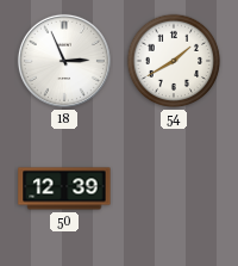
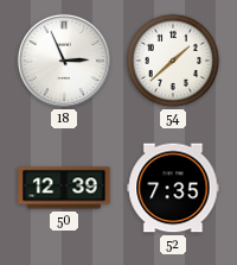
54: 1:40 -> 1:38 (173, 61)
52: none -> 7:35 (173, 188)
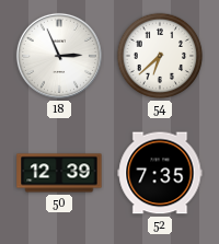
54: 1:38 -> 6:38 (160, 56)
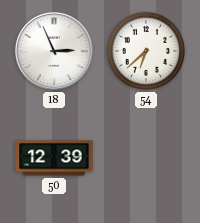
52: 7:35 -> none (160, 173)
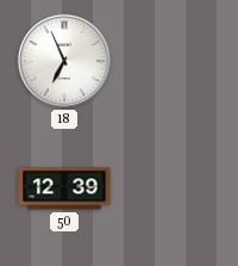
18: 2:56 -> 6:56 (64, 61)
54: 6:38 -> none (146, 51)
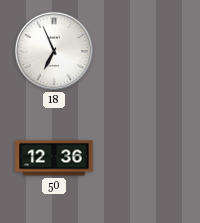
50: 12:39 -> 12:36 (54, 158)
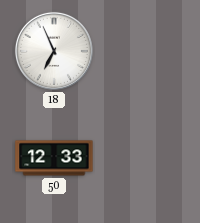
50: 12:36 -> 12:33 (54, 158)
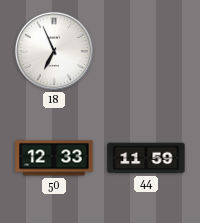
44: none -> 11:59 (146, 158)
